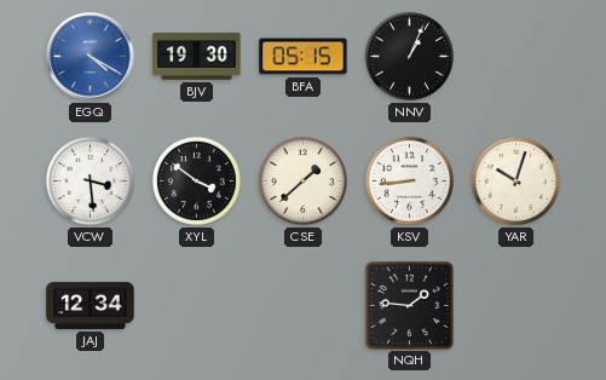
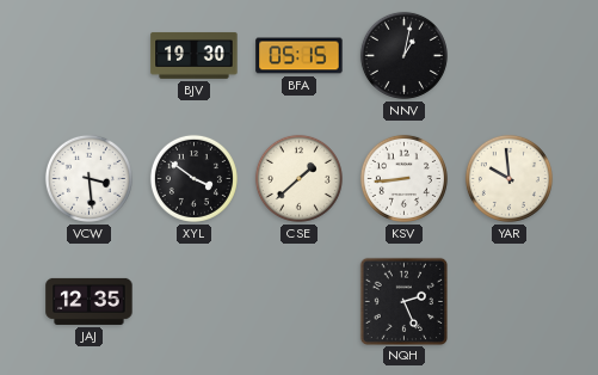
EGQ: 4:20 -> none (91, 57)
NNV: 1:04 -> 1:02 (403, 55)
YAR: 10:03 -> 9:59 (508, 178)
JAJ: 12:34 -> 12:35 (90, 301)
NQH: 1:46 -> 2:26 (403, 301)
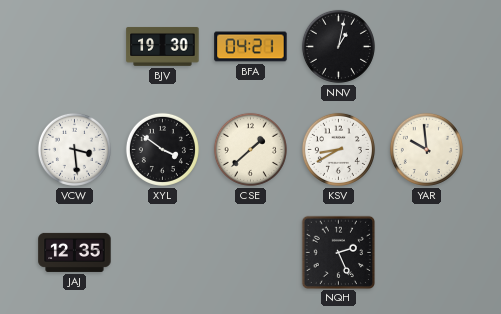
BFA: 05:15 -> 04:21 (251, 47)
KSV: 8:44 -> 8:40 (338, 149)
